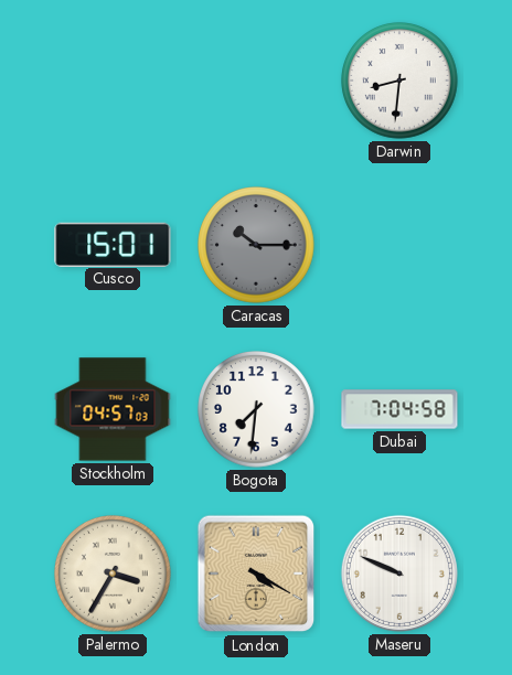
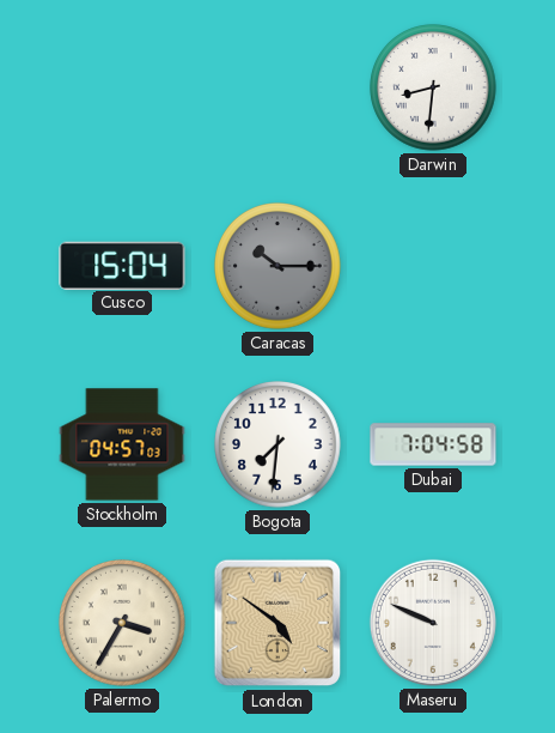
Cusco: 15:01 -> 15:04 (122, 265)
London: 4:20 -> 4:51 (277, 623)
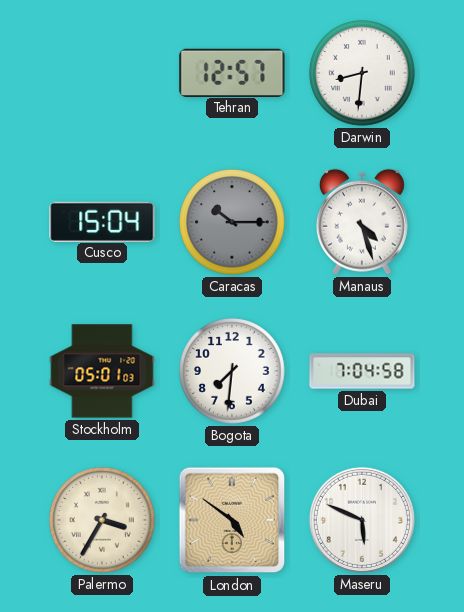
Tehran: none -> 12:57 (232, 72)
Manaus: none -> 4:27 (362, 222)
Stockholm: 04:57 -> 05:01 (102, 371)
Maseru: 9:49 -> 5:49 (362, 520)
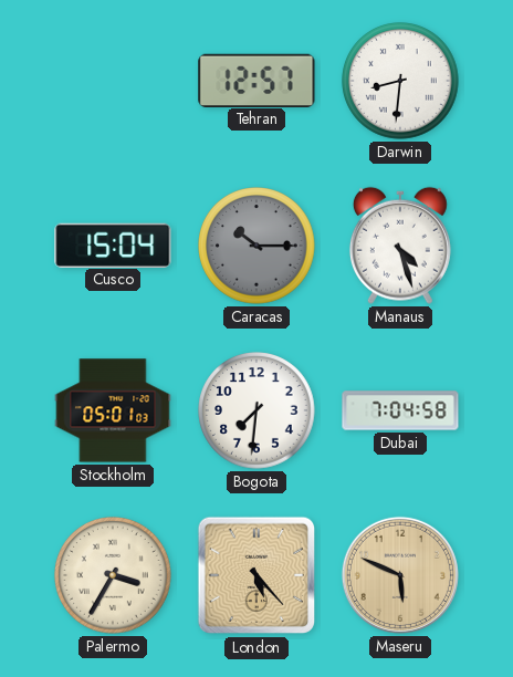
London: 4:51 -> 5:23 (256, 575)
Maseru dial: white -> champagne (400, 575)
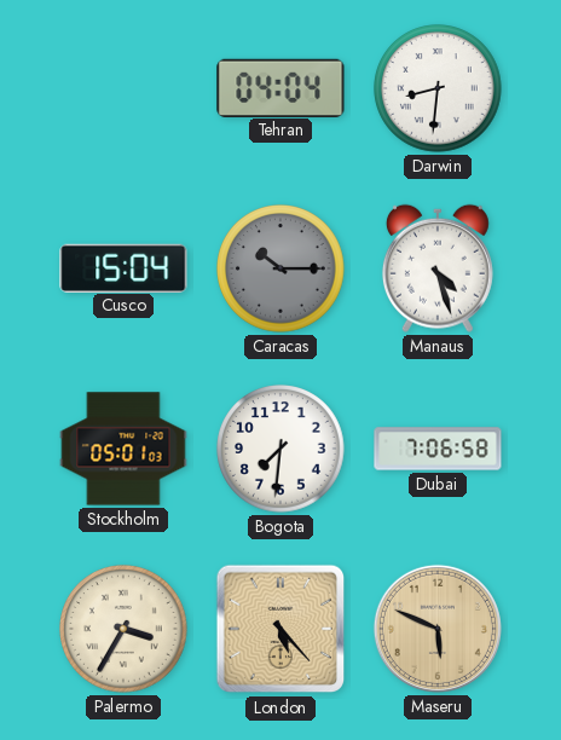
Tehran: 12:57 -> 04:04 (280, 87)
Dubai: 7:04 -> 7:06 (438, 449)
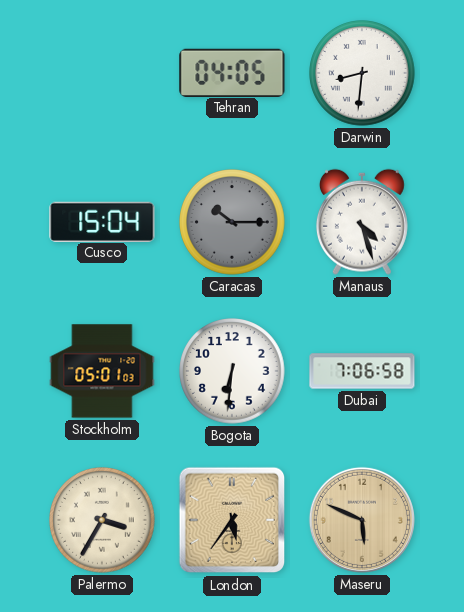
Tehran: 04:04 -> 04:05 (232, 72)
Bogota: 7:31 -> 6:31 (232, 371)
London: 5:23 -> 5:36 (232, 520)
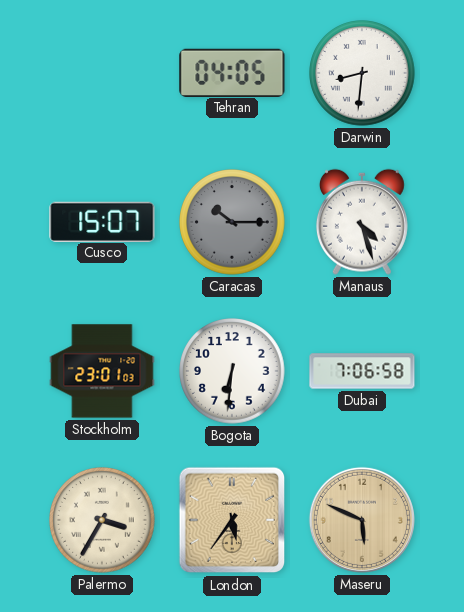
Cusco: 15:04 -> 15:07 (102, 221)
Stockholm: 05:01 -> 23:01 (102, 371)
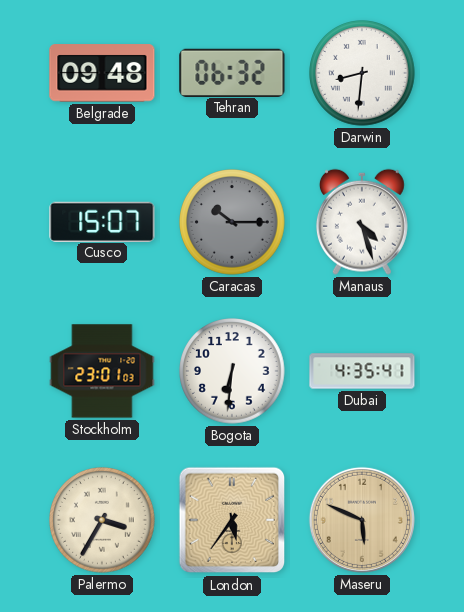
Belgrade: none -> 09:48 (102, 73)
Tehran: 04:05 -> 06:32 (232, 72)
Dubai: 7:06 -> 4:35 (362, 371)
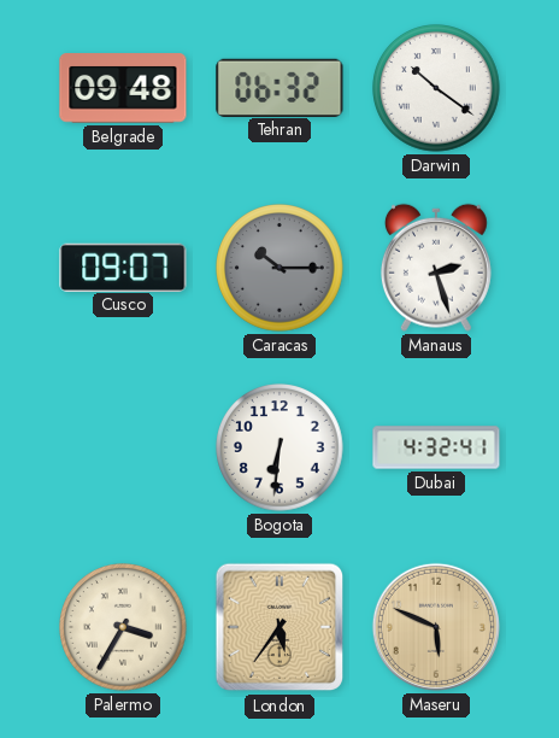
Darwin: 8:31 -> 10:21 (436, 88)
Cusco: 15:07 -> 09:07 (123, 266)
Manaus: 4:27 -> 2:27 (436, 268)
Stockholm: 23:01 -> none (102, 371)
Dubai: 4:35 -> 4:32 (436, 447)
